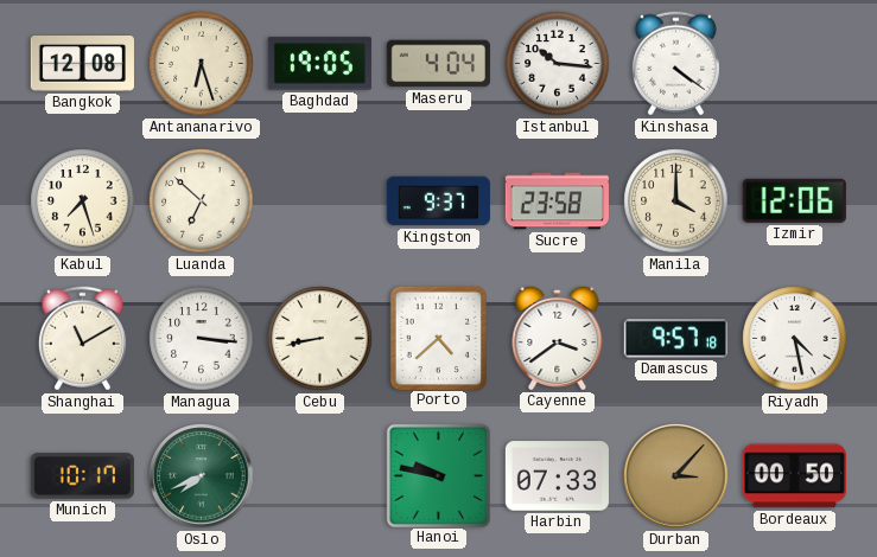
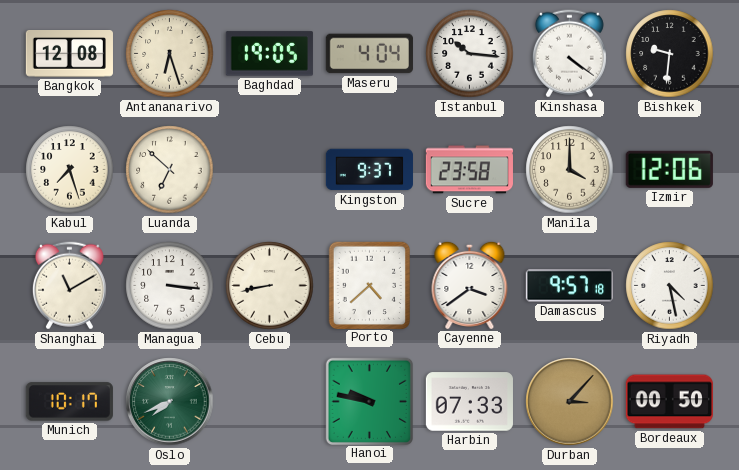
Bishkek: none -> 9:31 (670, 54)
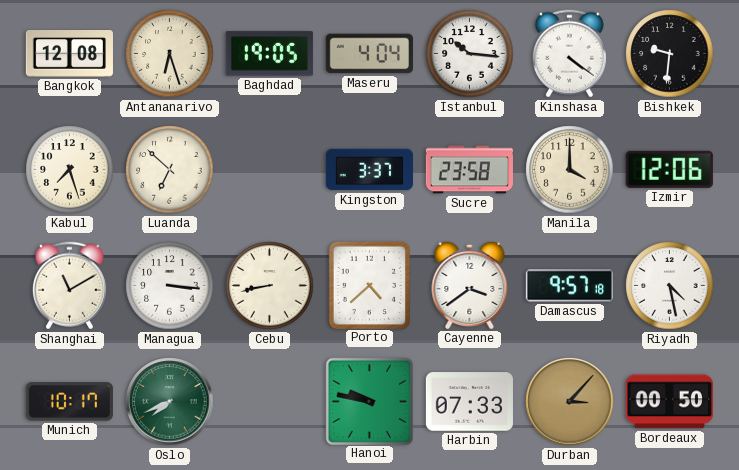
Kingston: 9:37 -> 3:37 (369, 170)
